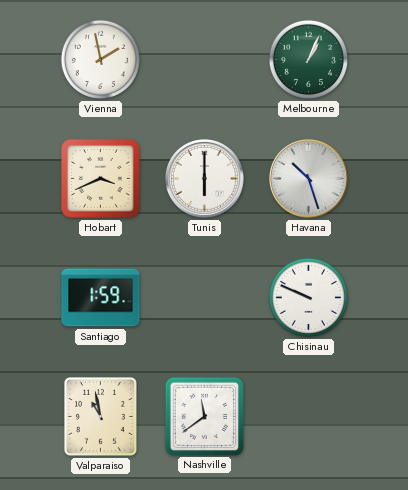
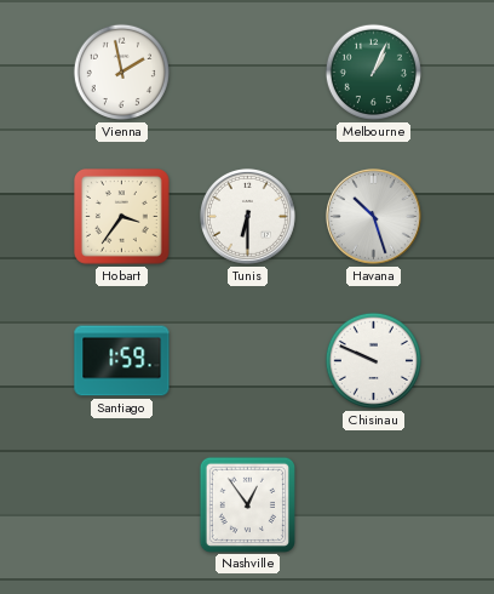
Hobart: 3:41 -> 3:36 (122, 217)
Tunis: 6:00 -> 6:30 (247, 216)
Valparaiso: 10:58 -> none (101, 417)
Nashville: 11:39 -> 12:54 (247, 504)
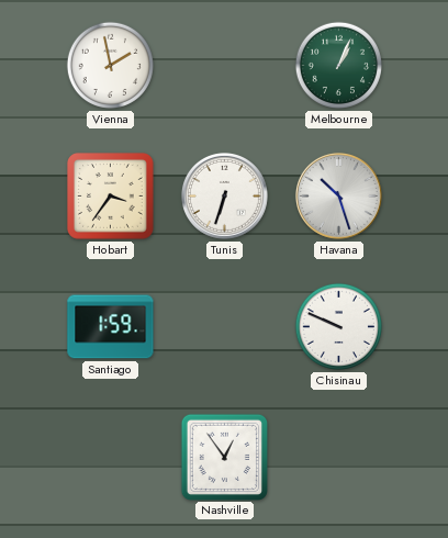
Tunis: 6:30 -> 6:33 (224, 195)
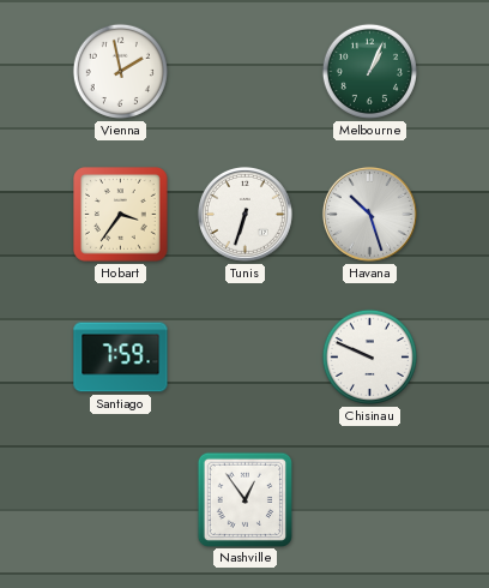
Santiago: 1:59 -> 7:59 (121, 358)
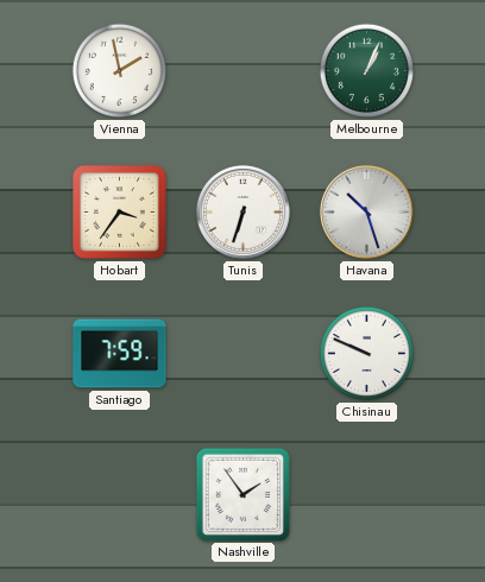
Nashville: 12:54 -> 1:54 (242, 494)
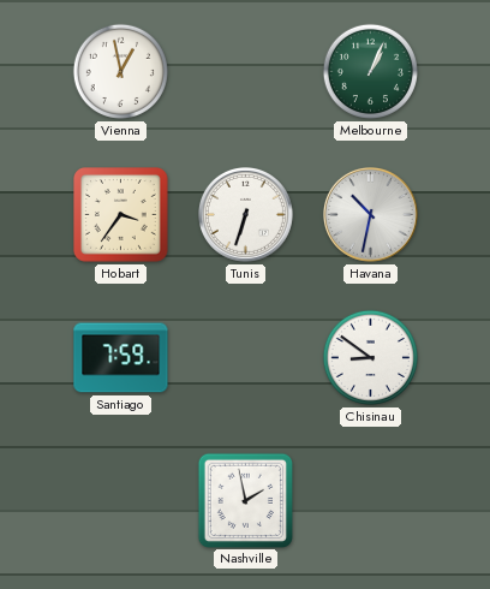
Vienna: 1:58 -> 12:58 (120, 71)
Havana: 10:27 -> 10:32 (370, 214)
Chisinau: 9:49 -> 8:51 (370, 357)
Nashville: 1:54 -> 1:58 (245, 500)
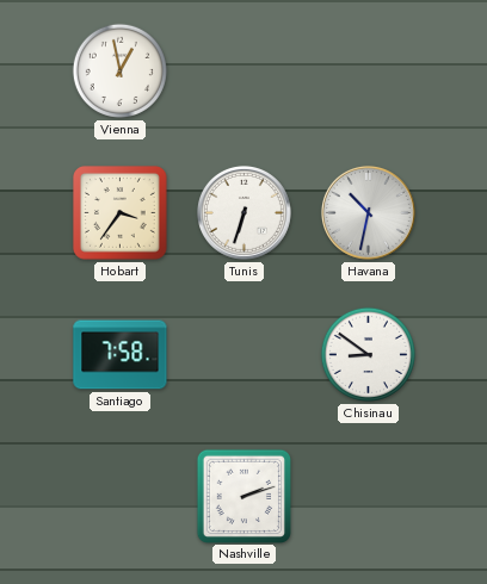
Melbourne: 1:04 -> none (370, 71)
Santiago: 7:59 -> 7:58 (121, 355)
Nashville: 1:58 -> 2:12 (243, 496)
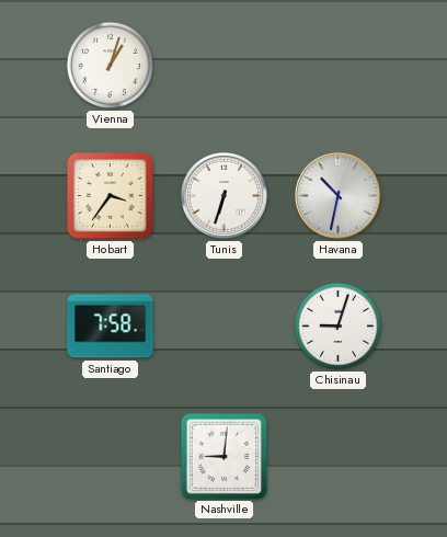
Vienna: 12:58 -> 1:03 (110, 65)
Chisinau: 8:51 -> 9:03 (337, 325)
Nashville: 2:12 -> 9:01 (224, 456)
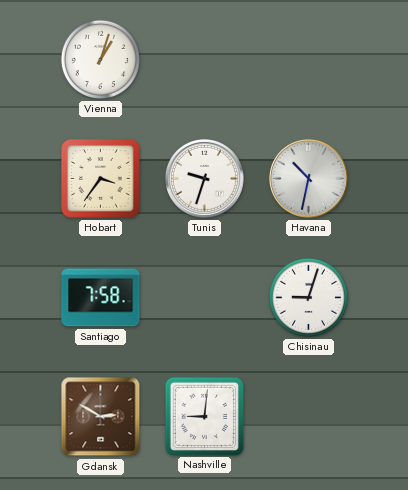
Tunis: 6:33 -> 9:33 (204, 178)
Gdansk: none -> 2:50 (101, 417)
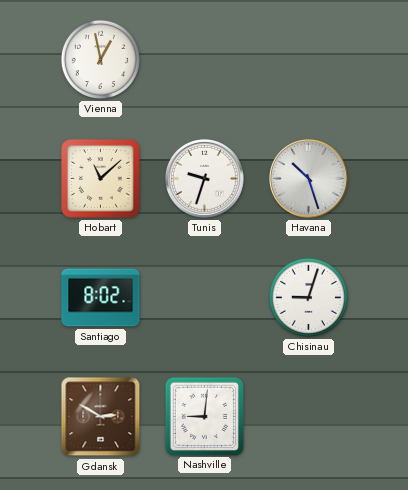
Vienna: 1:03 -> 12:58 (100, 59)
Hobart: 3:36 -> 11:08 (101, 179)
Havana: 10:32 -> 10:27 (308, 178)
Santiago: 7:58 -> 8:02 (101, 298)
